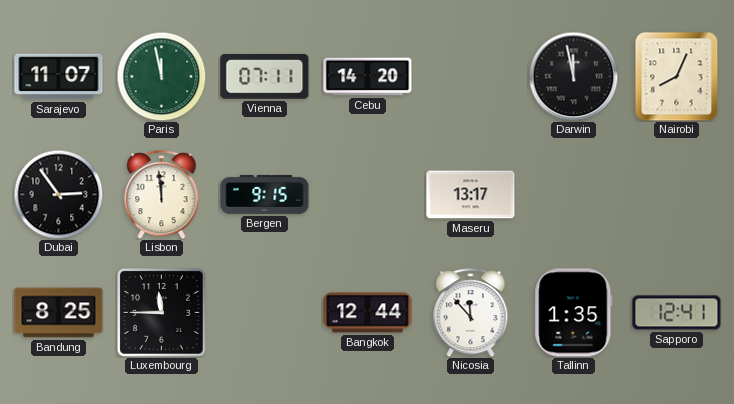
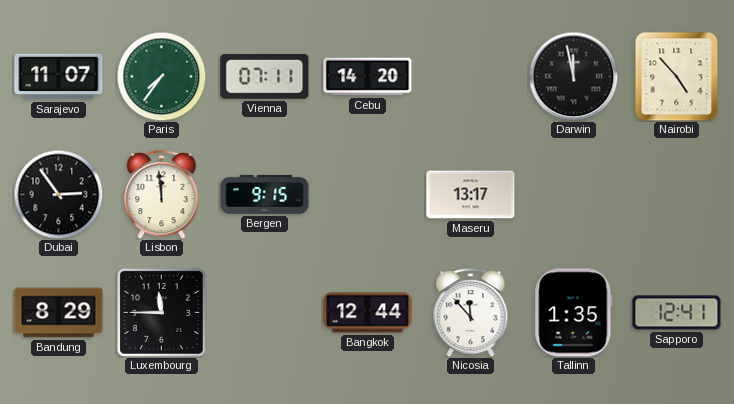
Paris: 11:58 -> 7:36 (161, 76)
Nairobi: 8:04 -> 4:53 (677, 76)
Bandung: 8:25 -> 8:29 (59, 313)
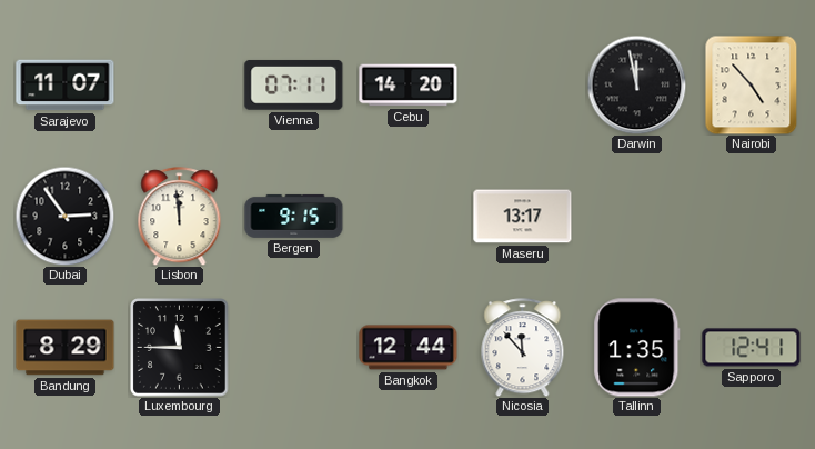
Paris: 7:36 -> none (161, 76)
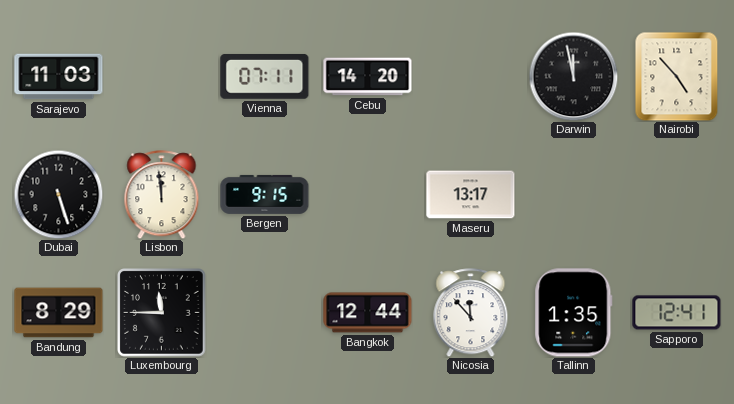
Sarajevo: 11:07 -> 11:03 (59, 77)
Dubai: 2:54 -> 5:27 (58, 194)
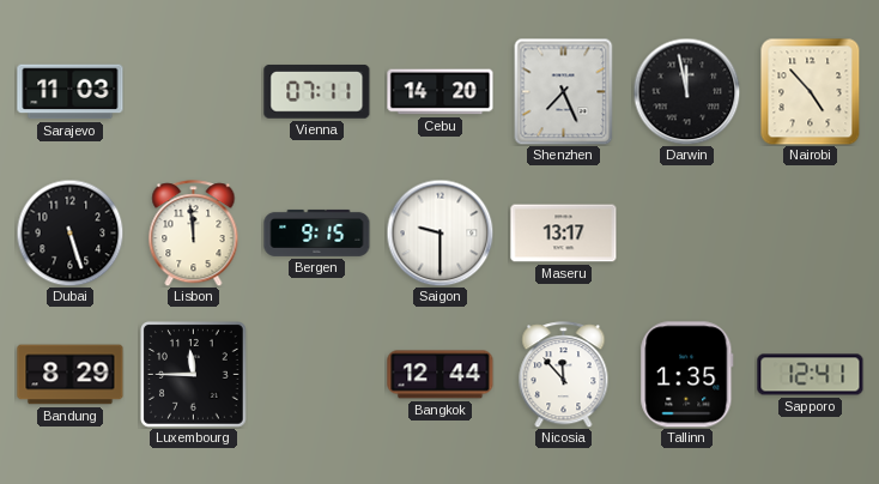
Shenzhen: none -> 7:26 (564, 91)
Saigon: none -> 9:30 (440, 232)
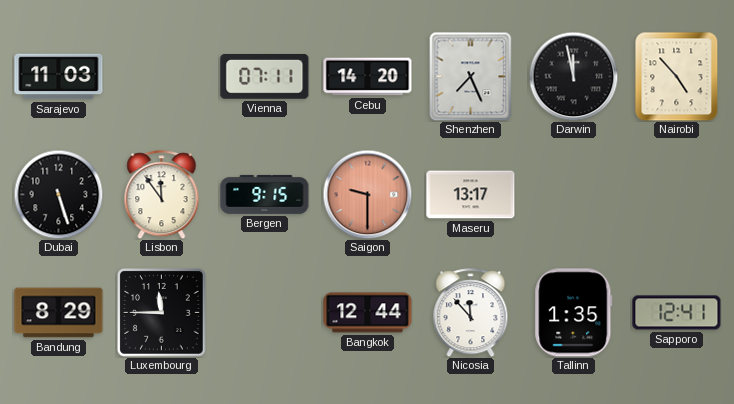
Lisbon: 11:59 -> 11:54 (162, 195)
Saigon dial: white -> salmon (367, 194)
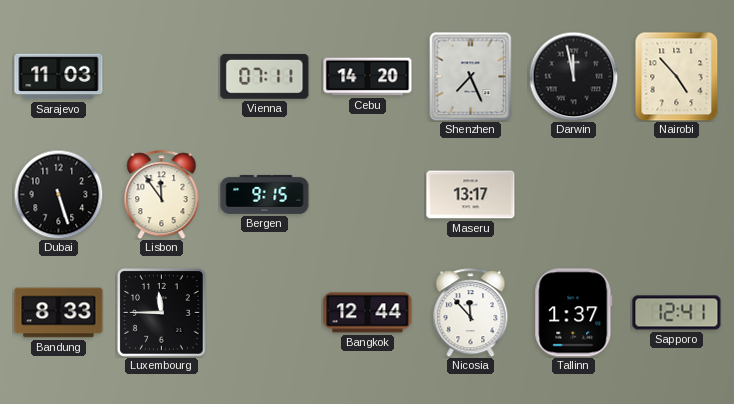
Saigon: 9:30 -> none (367, 194)
Bandung: 8:29 -> 8:33 (59, 313)
Tallinn: 1:35 -> 1:37 (574, 313)
